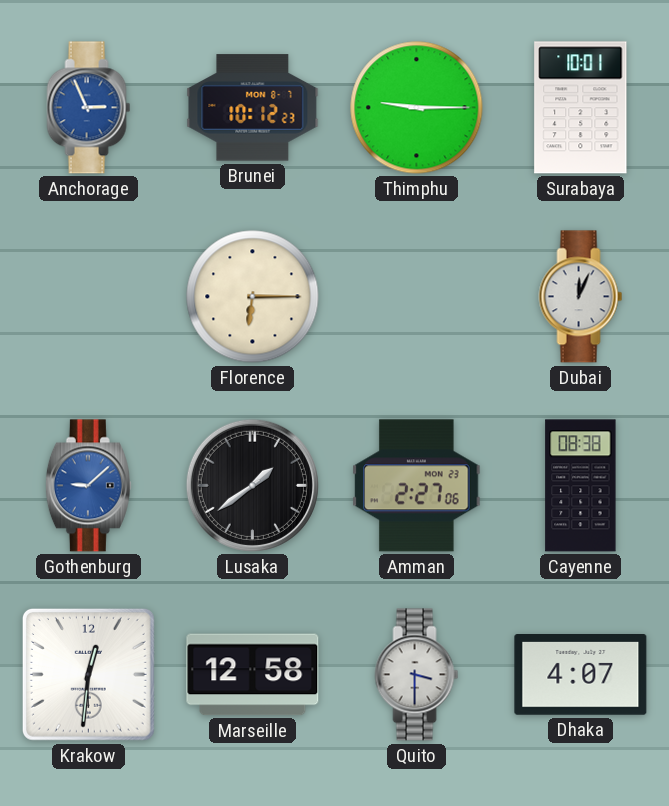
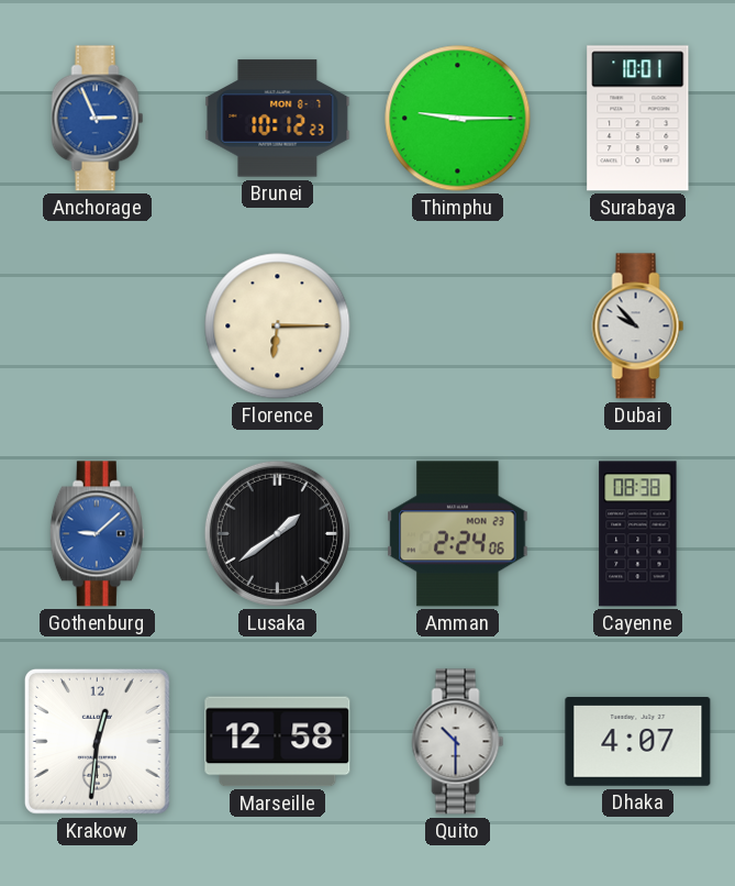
Dubai: 12:04 -> 9:53 (638, 326)
Amman: 2:27 -> 2:24 (458, 534)
Quito: 3:30 -> 10:30 (458, 742)
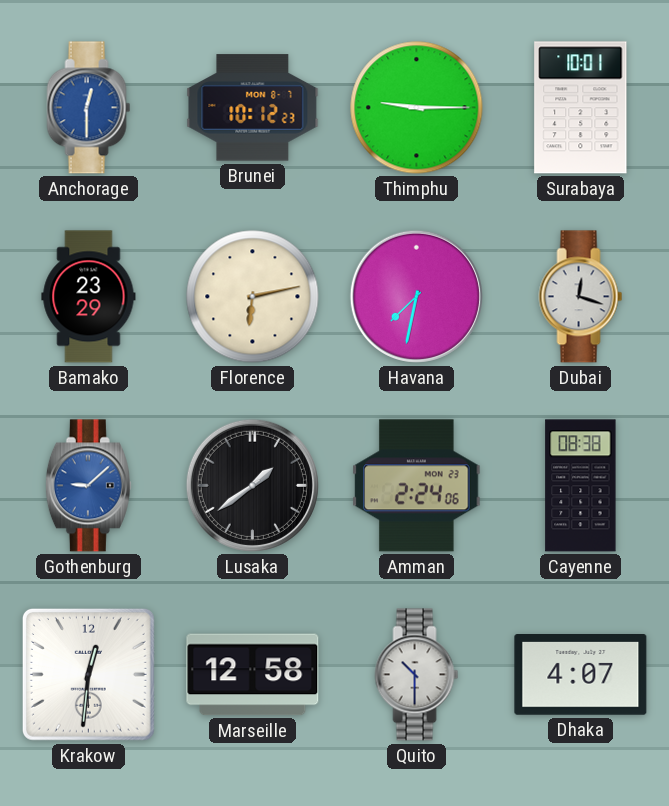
Anchorage: 2:56 -> 12:30 (89, 108)
Bamako: none -> 23:29 (89, 297)
Florence: 6:15 -> 6:13 (253, 297)
Havana: none -> 7:32 (416, 296)
Dubai: 9:53 -> 12:18 (581, 297)
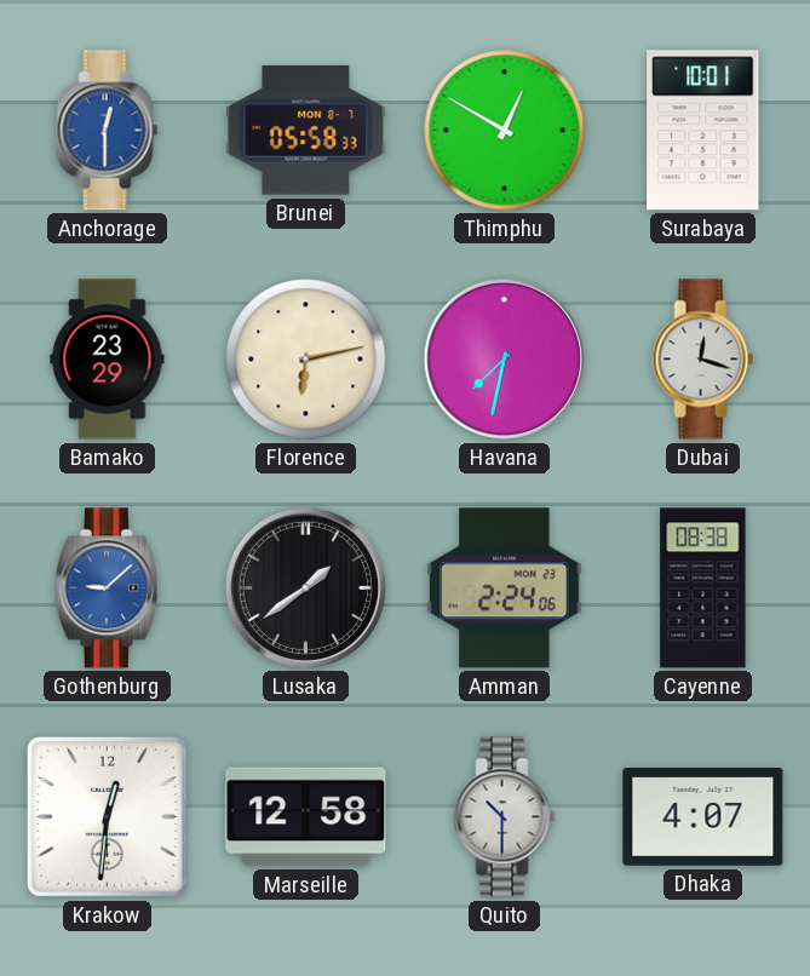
Brunei: 10:12 -> 05:58 (306, 131)
Thimphu: 9:15 -> 12:50 (505, 131)
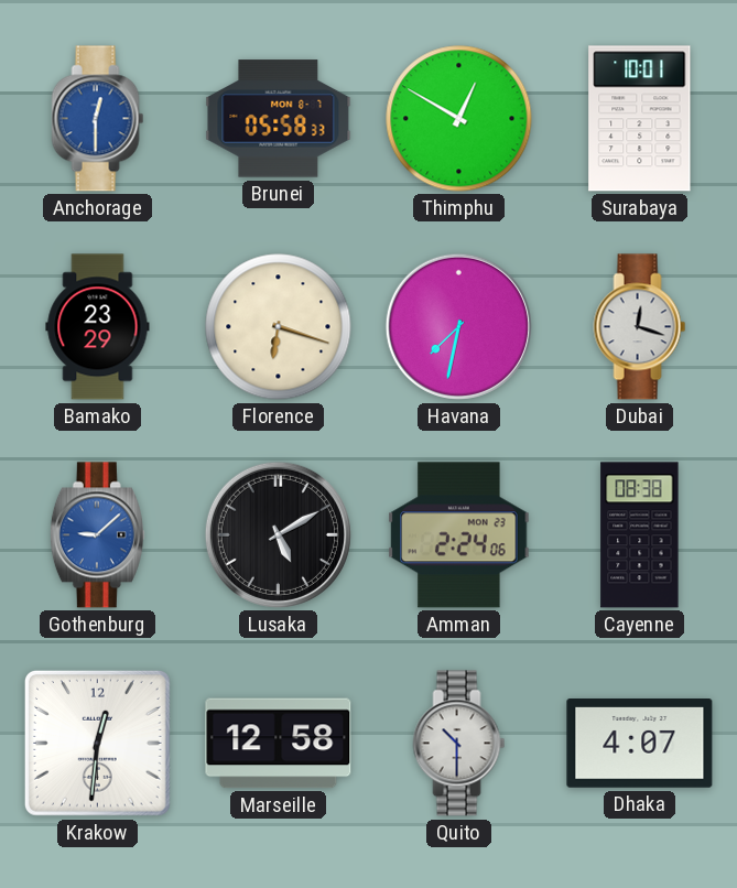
Florence: 6:13 -> 6:18 (279, 327)
Lusaka: 1:39 -> 5:10 (278, 534)
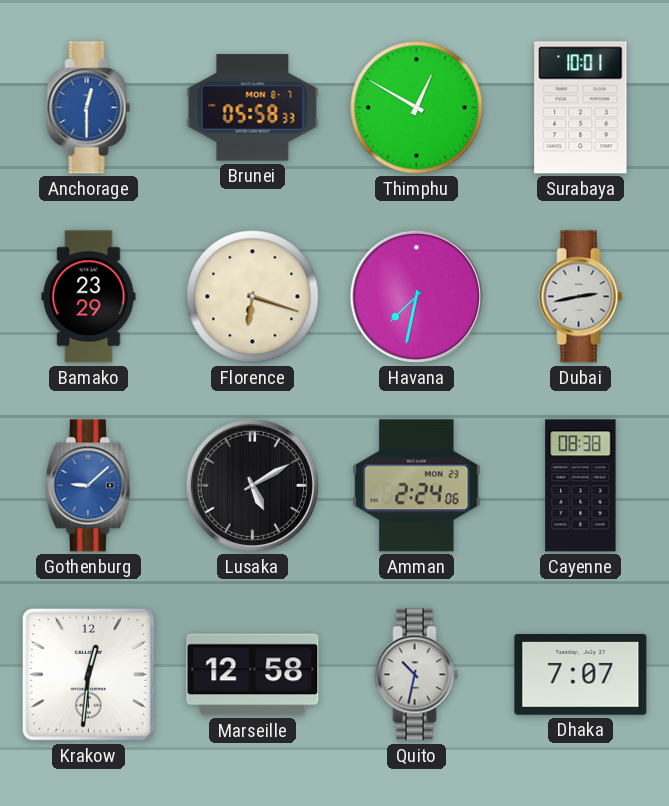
Dubai: 12:18 -> 2:43 (581, 297)
Quito: 10:30 -> 10:32 (417, 675)
Dhaka: 4:07 -> 7:07 (581, 675)
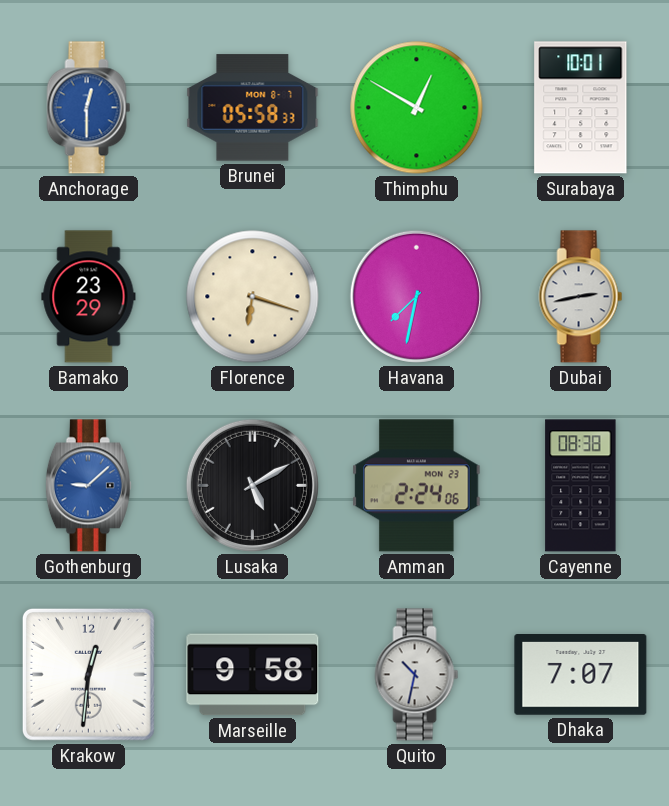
Marseille: 12:58 -> 9:58 (253, 675)
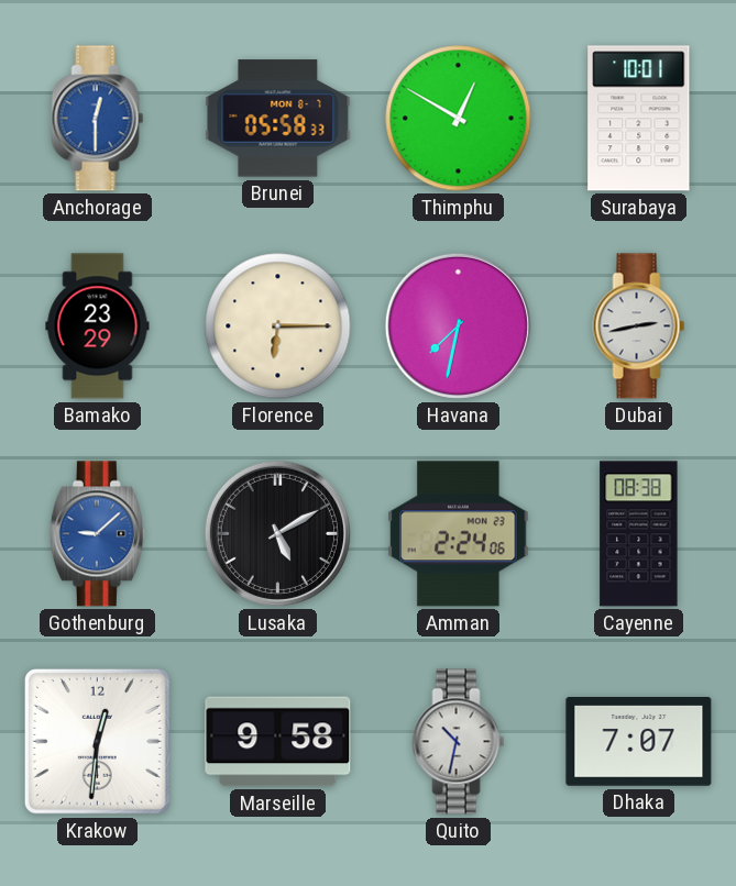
Florence: 6:18 -> 6:15 (278, 326)
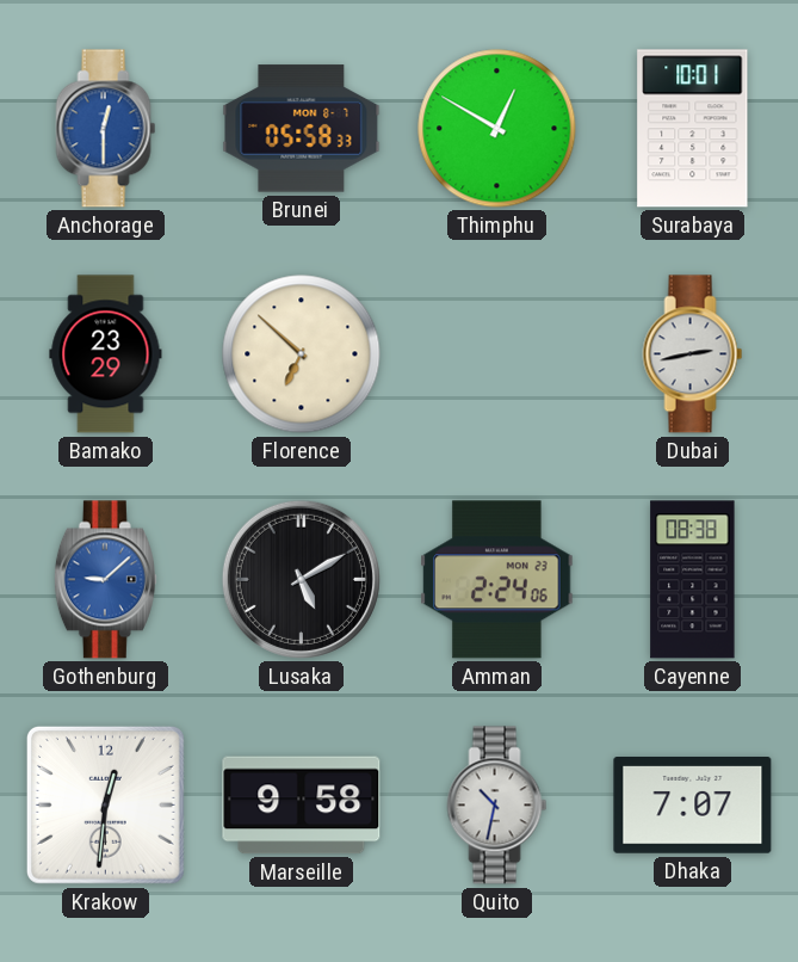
Florence: 6:15 -> 6:52 (302, 354)
Havana: 7:32 -> none (458, 325)
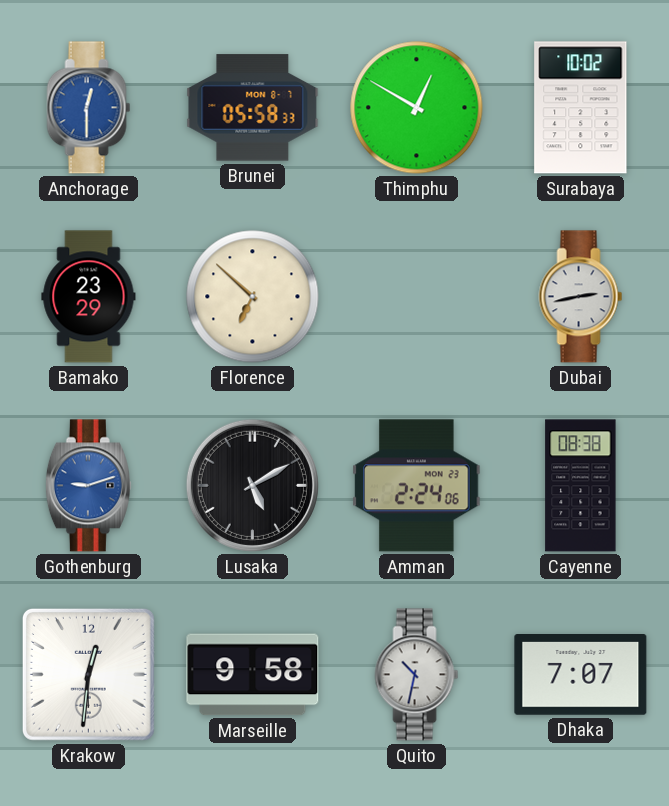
Surabaya: 10:01 -> 10:02 (581, 108)
Gothenburg: 9:08 -> 9:12 (88, 486)
